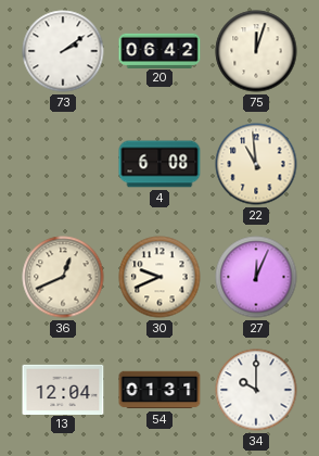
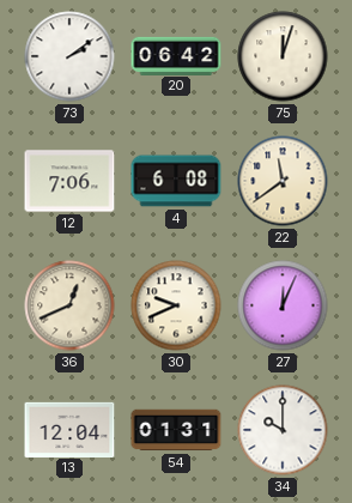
12: none -> 7:06 (69, 181)
22: 10:59 -> 11:39 (283, 181)
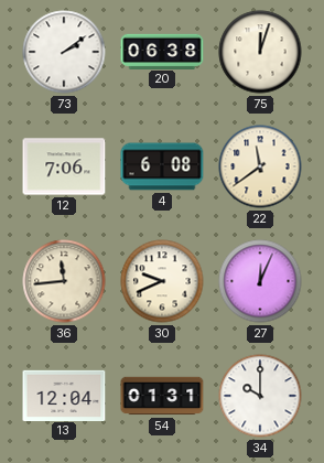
20: 06:42 -> 06:38 (162, 51)
36: 12:41 -> 11:44 (64, 281)
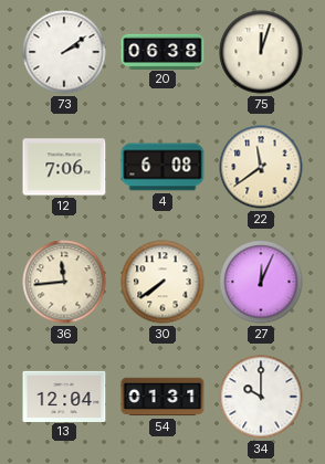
30: 9:41 -> 7:39 (162, 282)
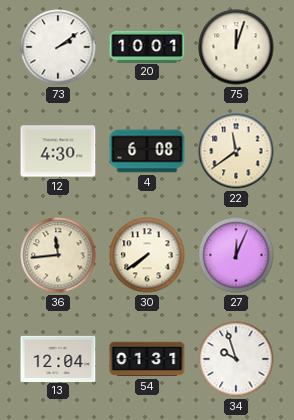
20: 06:38 -> 10:01 (147, 46)
12: 7:06 -> 4:30 (58, 151)
34: 10:00 -> 9:57 (236, 359)
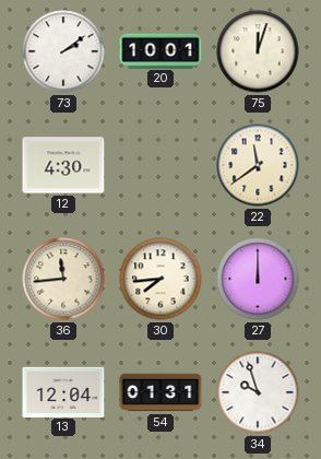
4: 6:08 -> none (147, 151)
30: 7:39 -> 7:44 (160, 279)
27: 12:04 -> 12:00 (258, 279)
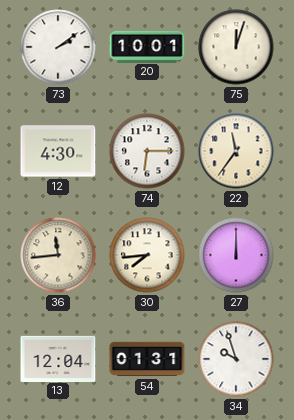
74: none -> 6:15 (147, 151)
22: 11:39 -> 11:36 (236, 151)
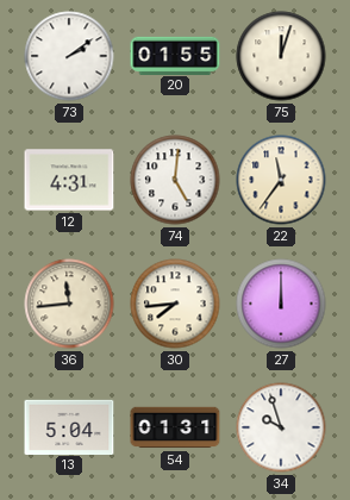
20: 10:01 -> 01:55 (175, 55)
12: 4:30 -> 4:31 (69, 180)
74: 6:15 -> 5:01 (175, 180)
13: 12:04 -> 5:04 (69, 426)
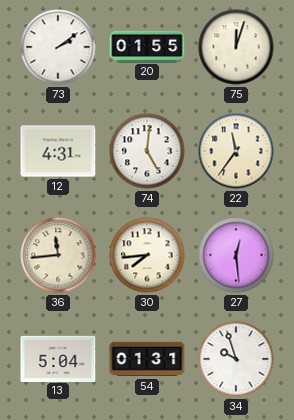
27: 12:00 -> 12:29 (236, 255)
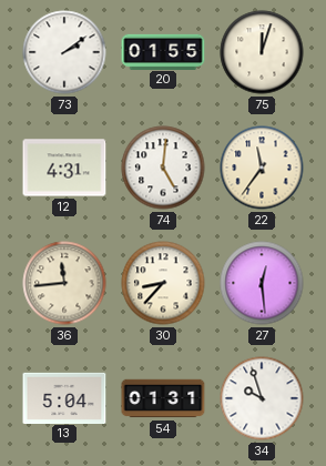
30: 7:44 -> 8:37 (163, 283)
